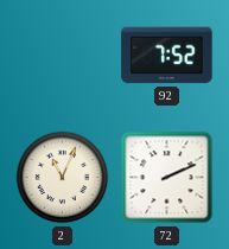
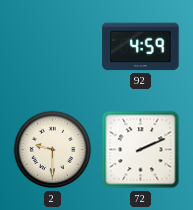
92: 7:52 -> 4:59 (141, 47)
2: 11:04 -> 9:30 (53, 150)
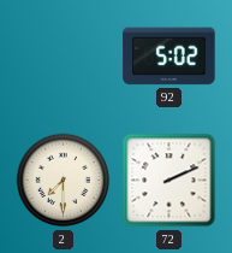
92: 4:59 -> 5:02 (169, 57)
2: 9:30 -> 7:30 (64, 181)
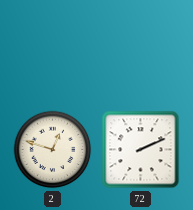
92: 5:02 -> none (169, 57)
2: 7:30 -> 12:48 (53, 150)
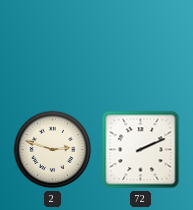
2: 12:48 -> 2:48 (53, 150)
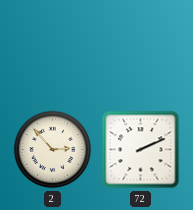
2: 2:48 -> 2:53 (53, 150)
